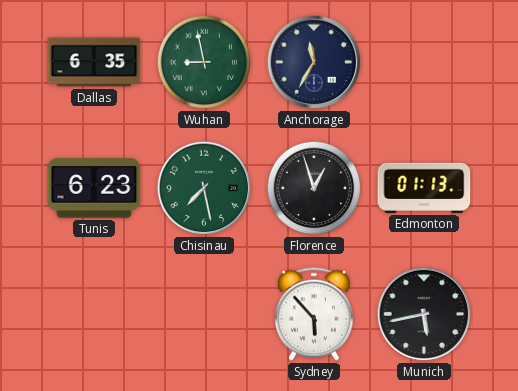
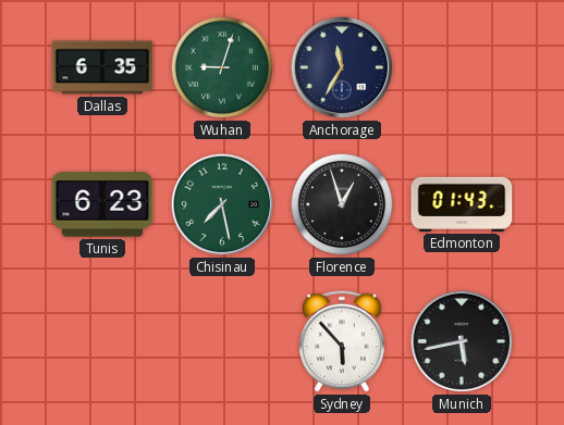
Wuhan: 8:58 -> 9:03 (222, 67)
Edmonton: 01:13 -> 01:43 (462, 204)
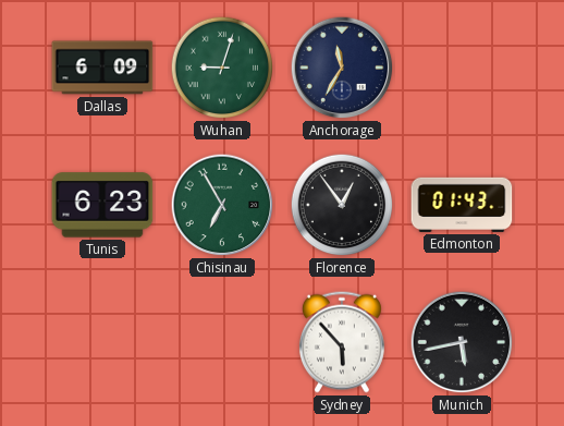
Dallas: 6:35 -> 6:09 (102, 68)
Chisinau: 7:28 -> 6:55 (222, 205)
Florence: 12:57 -> 12:54 (342, 205)
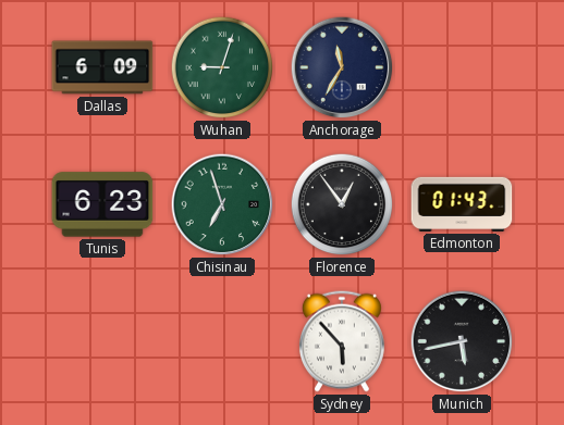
Chisinau: 6:55 -> 6:57 (222, 204)
